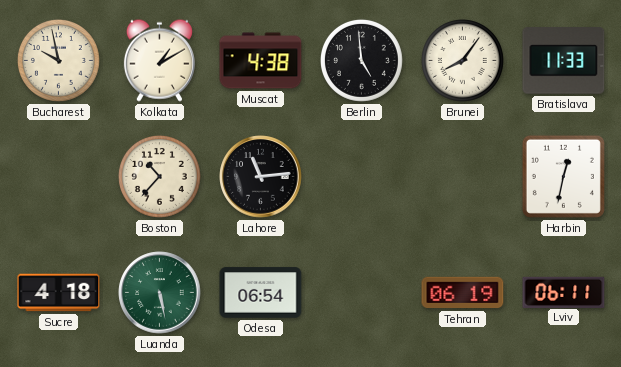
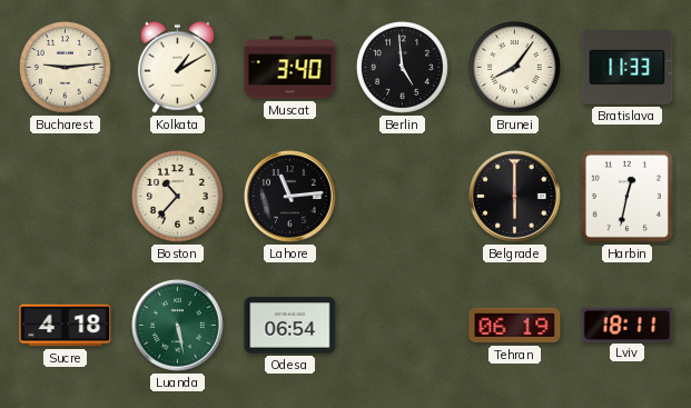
Bucharest: 9:58 -> 9:14 (65, 67)
Muscat: 4:38 -> 3:40 (290, 68)
Belgrade: none -> 6:00 (515, 197)
Lviv: 06:11 -> 18:11 (628, 325)
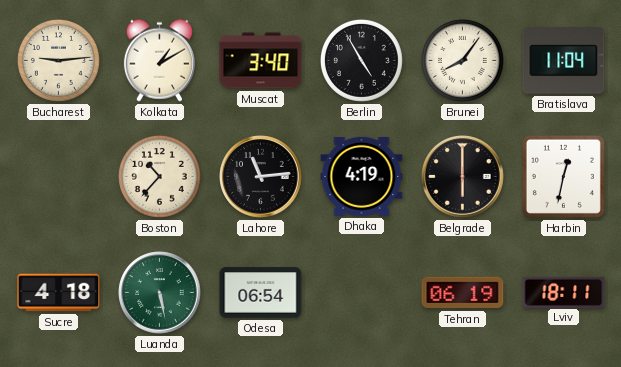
Berlin: 4:59 -> 4:55 (361, 60)
Bratislava: 11:33 -> 11:04 (564, 61)
Dhaka: none -> 4:19 (362, 176)
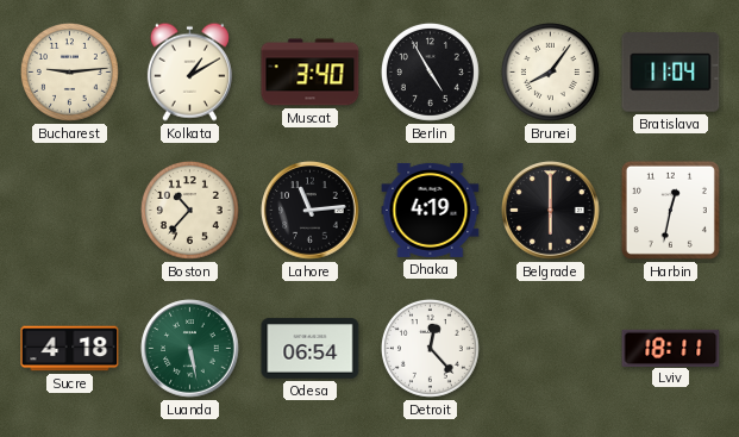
Detroit: none -> 12:23 (430, 348)
Tehran: 06:19 -> none (463, 293)
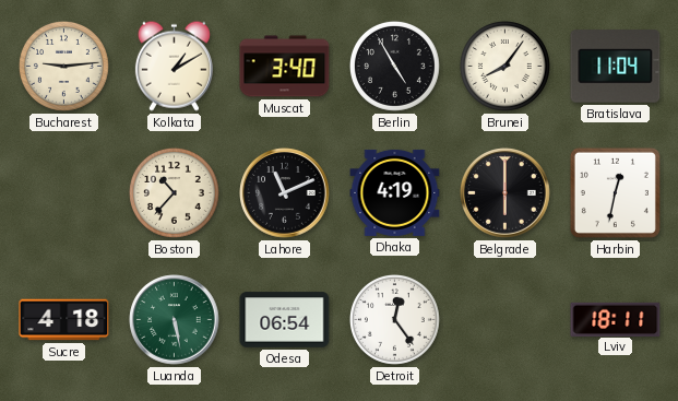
Lahore: 11:14 -> 11:11 (285, 193)
Detroit: 12:23 -> 12:24 (394, 319)
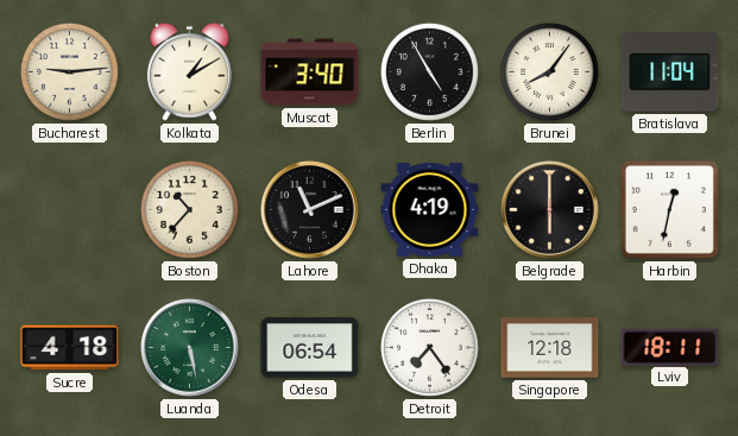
Detroit: 12:24 -> 7:24 (429, 347)
Singapore: none -> 12:18 (550, 348)
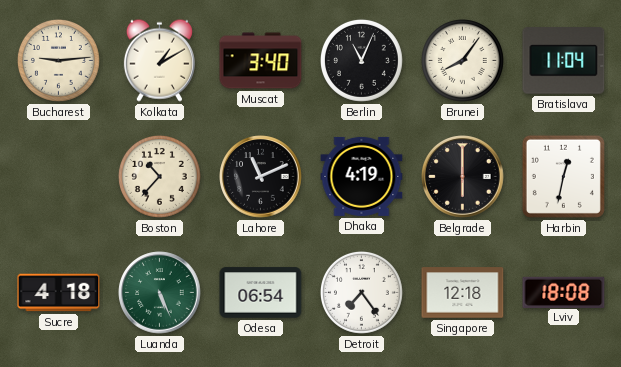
Berlin: 4:55 -> 11:04 (361, 60)
Luanda: 5:28 -> 5:26 (160, 293)
Lviv: 18:11 -> 18:08 (564, 292)
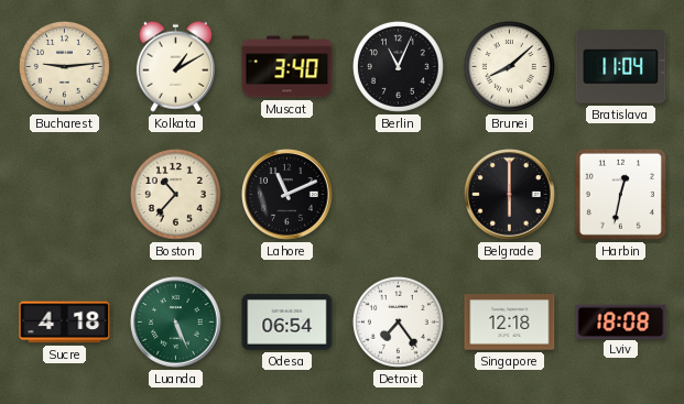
Brunei: 8:06 -> 8:08 (509, 66)
Dhaka: 4:19 -> none (362, 176)
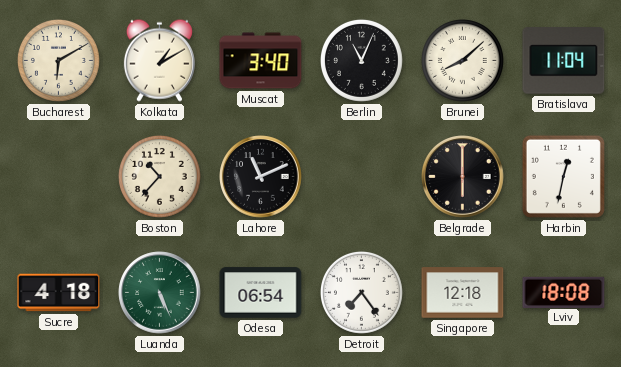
Bucharest: 9:14 -> 6:10 (58, 60)
